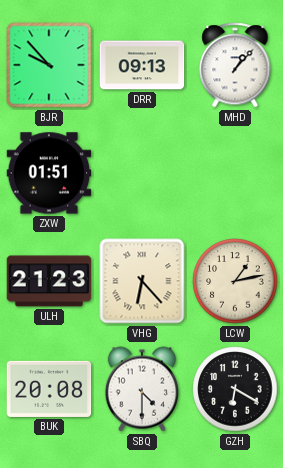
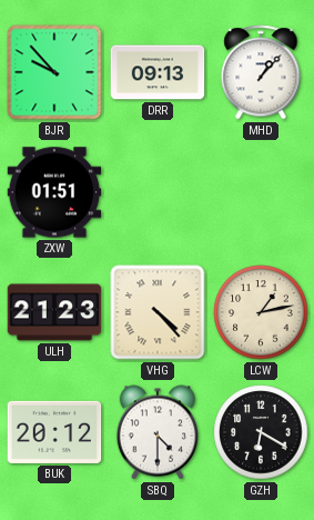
VHG: 6:23 -> 4:23 (158, 312)
BUK: 20:08 -> 20:12 (54, 432)
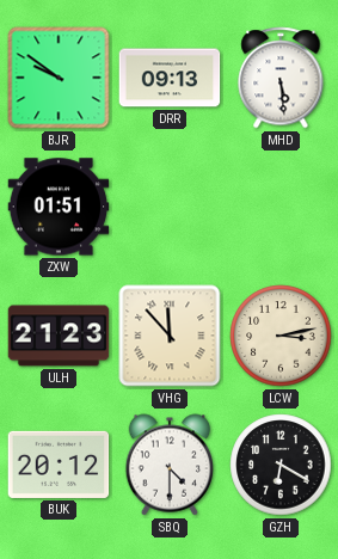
BJR: 9:53 -> 9:51 (59, 78)
MHD: 1:07 -> 5:29 (281, 78)
VHG: 4:23 -> 11:53 (170, 336)
LCW: 1:13 -> 3:13 (281, 336)
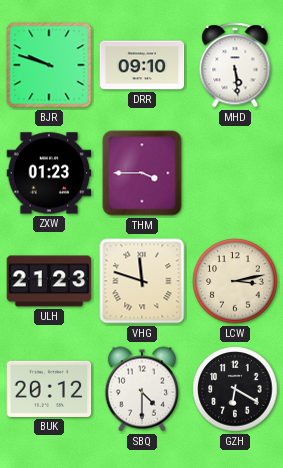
BJR: 9:51 -> 9:48 (49, 65)
DRR: 09:13 -> 09:10 (142, 65)
ZXW: 01:51 -> 01:23 (49, 173)
THM: none -> 3:45 (142, 173)
VHG: 11:53 -> 11:48 (142, 281)
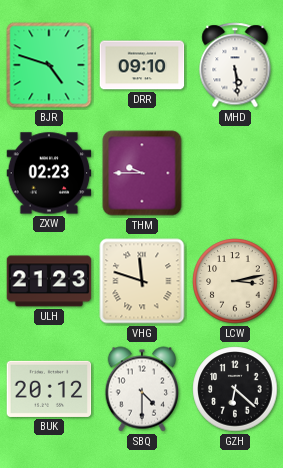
BJR: 9:48 -> 4:48 (49, 65)
ZXW: 01:23 -> 02:23 (49, 173)
THM: 3:45 -> 9:45 (142, 173)
GZH: 6:20 -> 6:22 (235, 389)
